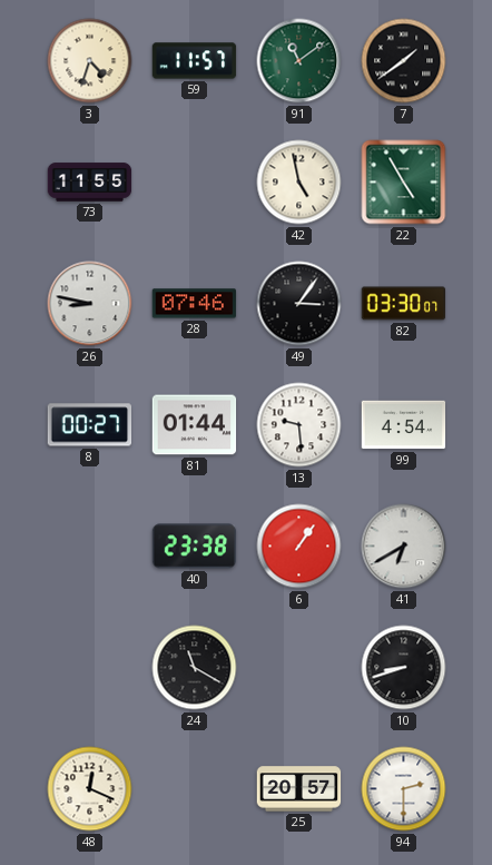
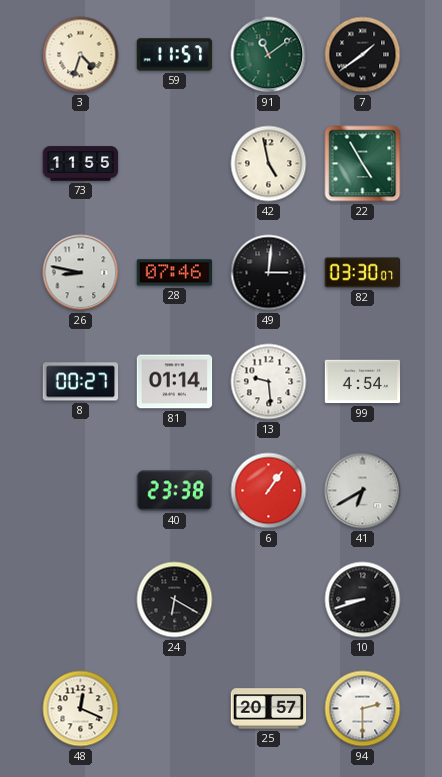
49: 3:06 -> 3:01 (269, 273)
81: 01:44 -> 01:14 (175, 382)
24: 11:20 -> 6:20 (175, 600)
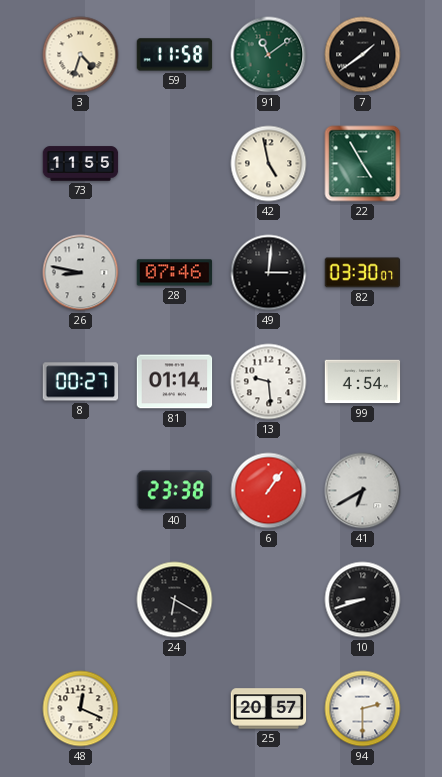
59: 11:57 -> 11:58 (175, 55)
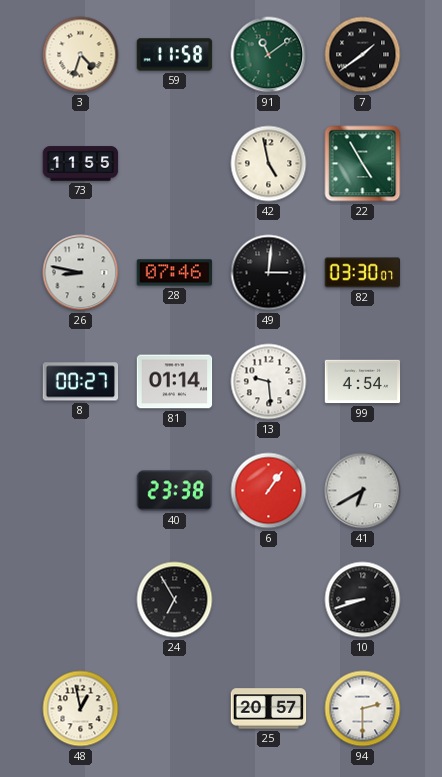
24: 6:20 -> 6:55 (175, 600)
48: 12:19 -> 12:58 (81, 709)
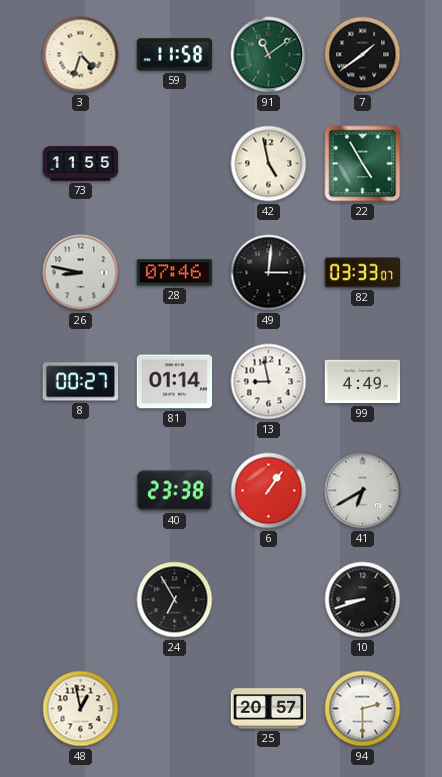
82: 03:30 -> 03:33 (363, 273)
13: 9:29 -> 8:58 (269, 382)
99: 4:54 -> 4:49 (363, 382)
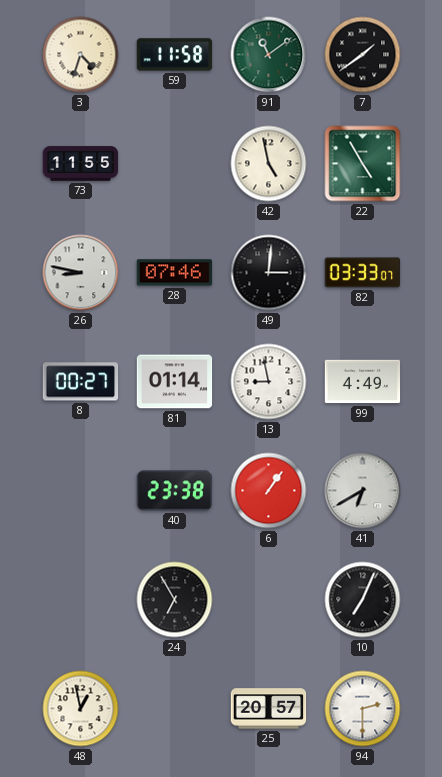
10: 8:42 -> 7:04 (363, 600)
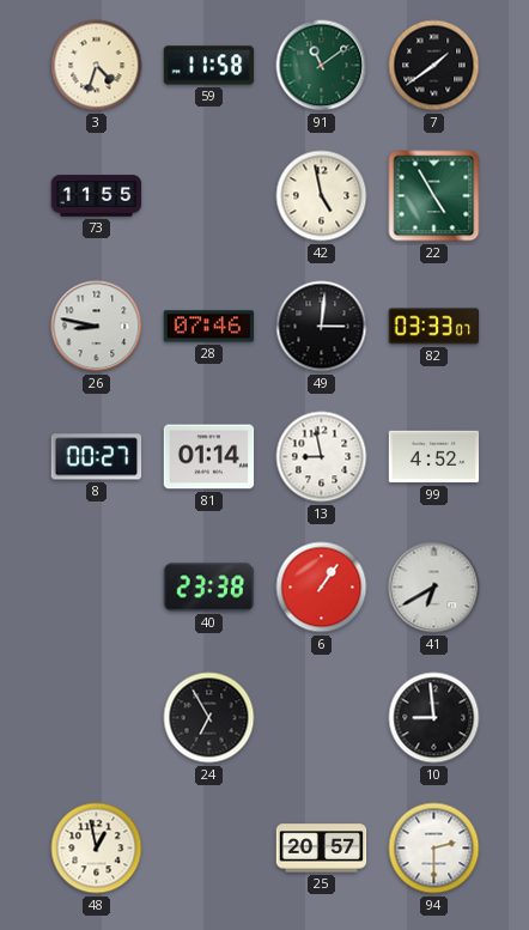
99: 4:49 -> 4:52 (434, 457)
10: 7:04 -> 8:59 (434, 718)
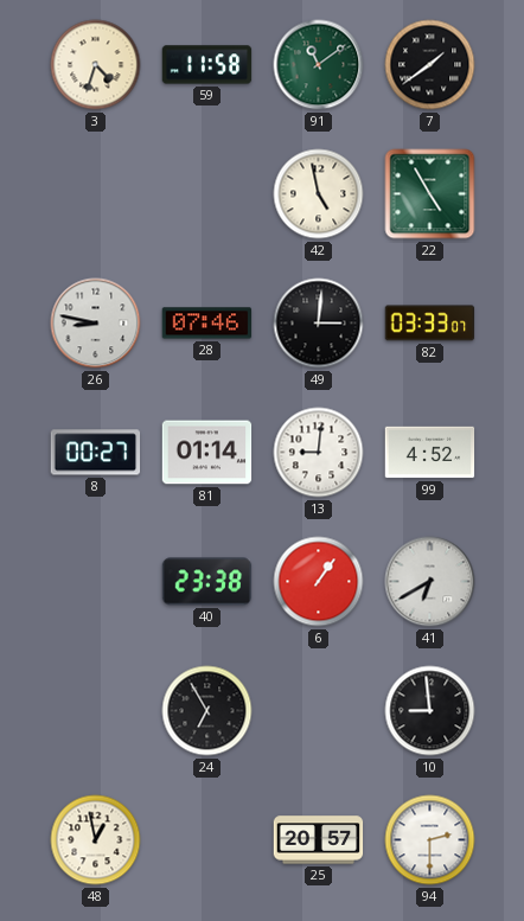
73: 11:55 -> none (97, 196)
13: 8:58 -> 9:01 (319, 453)
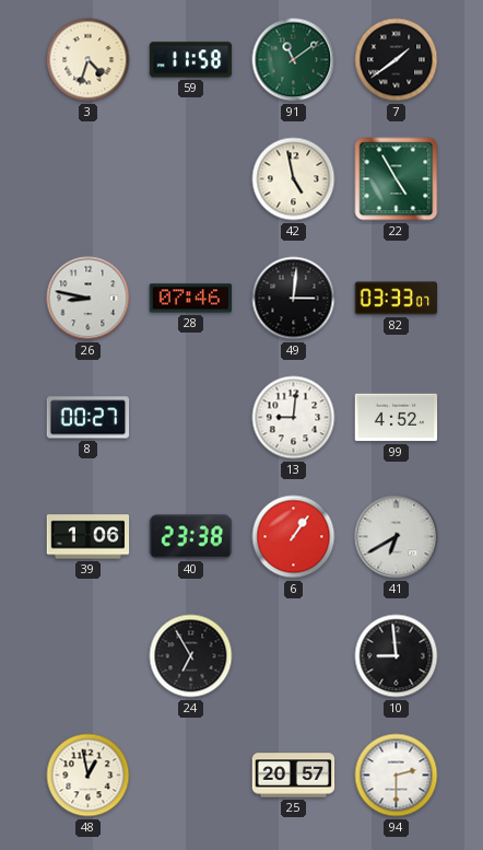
81: 01:14 -> none (207, 453)
39: none -> 1:06 (89, 537)
